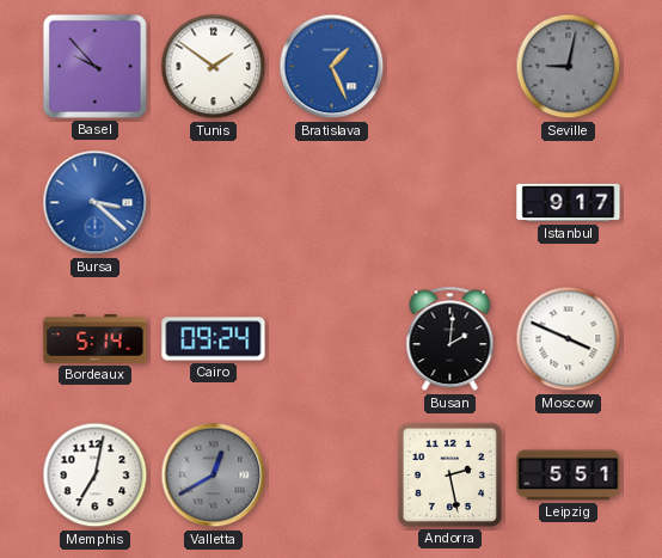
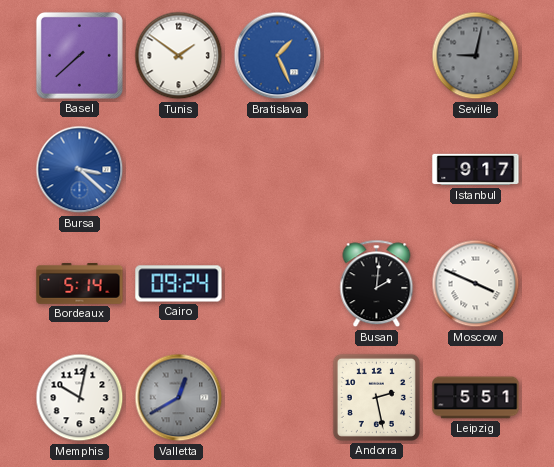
Basel: 9:53 -> 7:38 (79, 55)
Memphis: 7:02 -> 10:02 (80, 398)
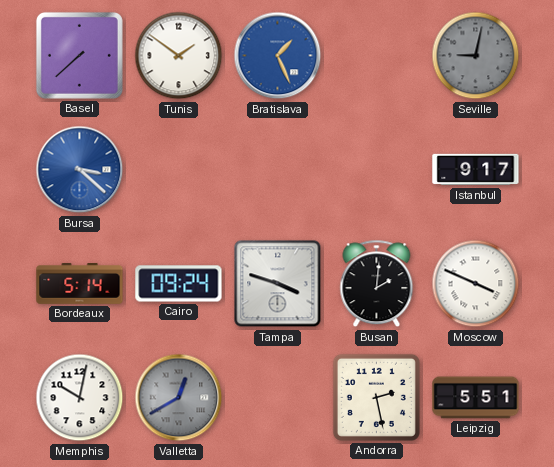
Tampa: none -> 3:48 (278, 284)
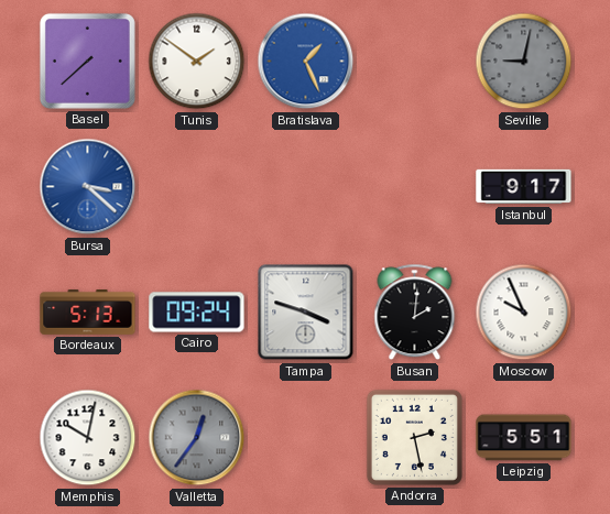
Bordeaux: 5:14 -> 5:13 (88, 313)
Moscow: 3:49 -> 9:56 (524, 313)
Valletta: 12:40 -> 12:36 (197, 438)
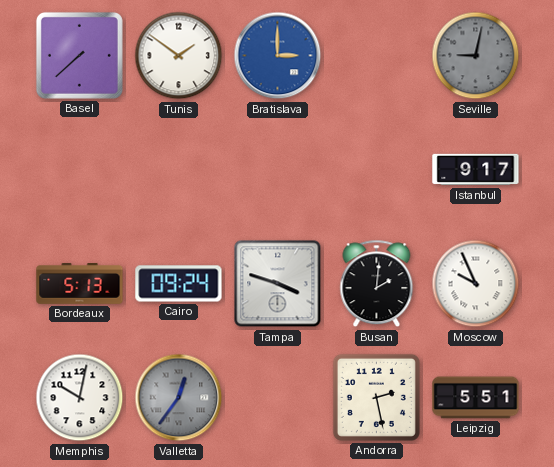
Bratislava: 1:26 -> 3:00 (278, 56)
Bursa: 3:22 -> none (88, 187)
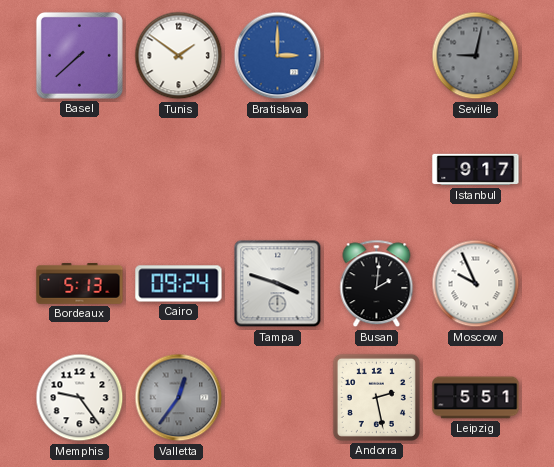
Memphis: 10:02 -> 9:24 (80, 398)
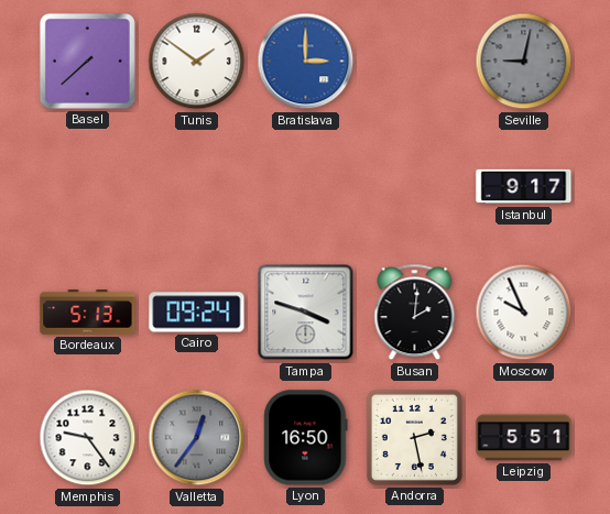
Lyon: none -> 16:50 (306, 438)
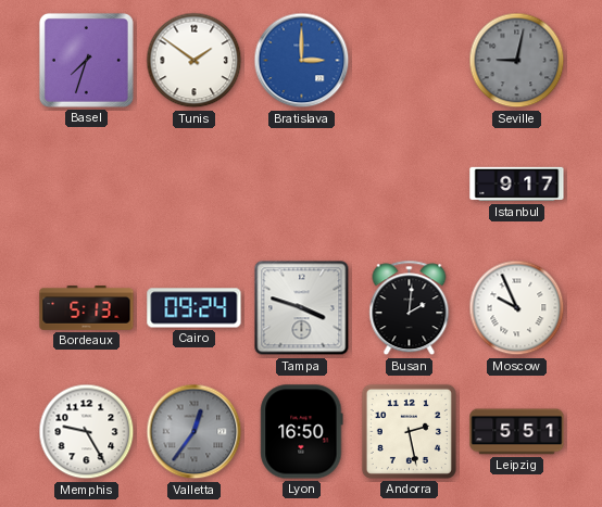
Basel: 7:38 -> 7:33 (86, 60)
Memphis: 9:24 -> 9:25 (87, 432)
